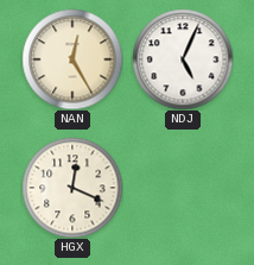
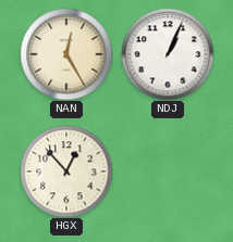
NDJ: 5:04 -> 1:04 (168, 54)
HGX: 12:19 -> 12:53 (66, 171)
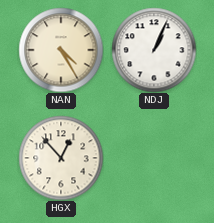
NAN: 12:25 -> 4:25 (61, 50)
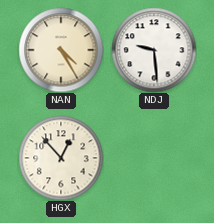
NDJ: 1:04 -> 9:29 (154, 50)
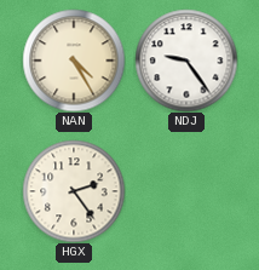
NDJ: 9:29 -> 9:24 (186, 61)
HGX: 12:53 -> 2:24 (74, 191)
